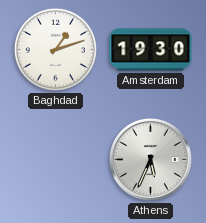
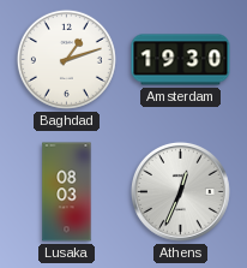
Lusaka: none -> 08:03 (67, 192)
Athens: 5:34 -> 12:34 (180, 191)
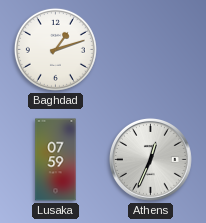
Amsterdam: 19:30 -> none (181, 60)
Lusaka: 08:03 -> 07:59 (56, 160)
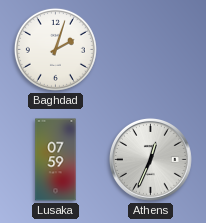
Baghdad: 1:12 -> 2:03 (55, 49)
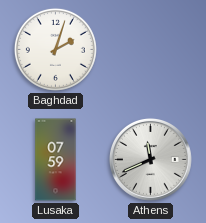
Athens: 12:34 -> 11:41 (150, 159)
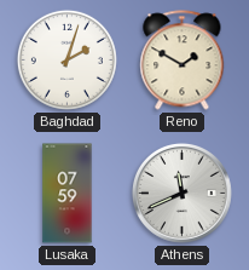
Reno: none -> 1:50 (183, 61)
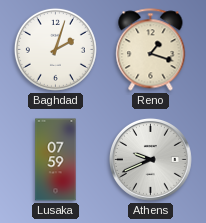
Reno: 1:50 -> 1:18 (151, 50)
Athens: 11:41 -> 9:41 (150, 159)
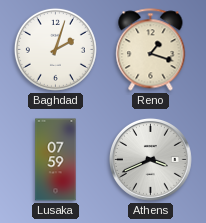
Athens: 9:41 -> 3:41 (150, 159)
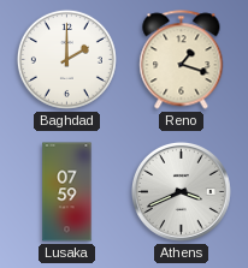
Baghdad: 2:03 -> 2:00 (66, 59)
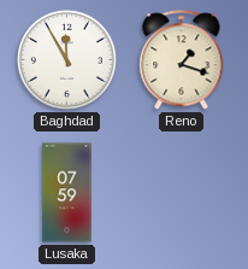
Baghdad: 2:00 -> 11:55 (66, 59)
Athens: 3:41 -> none (181, 191)
